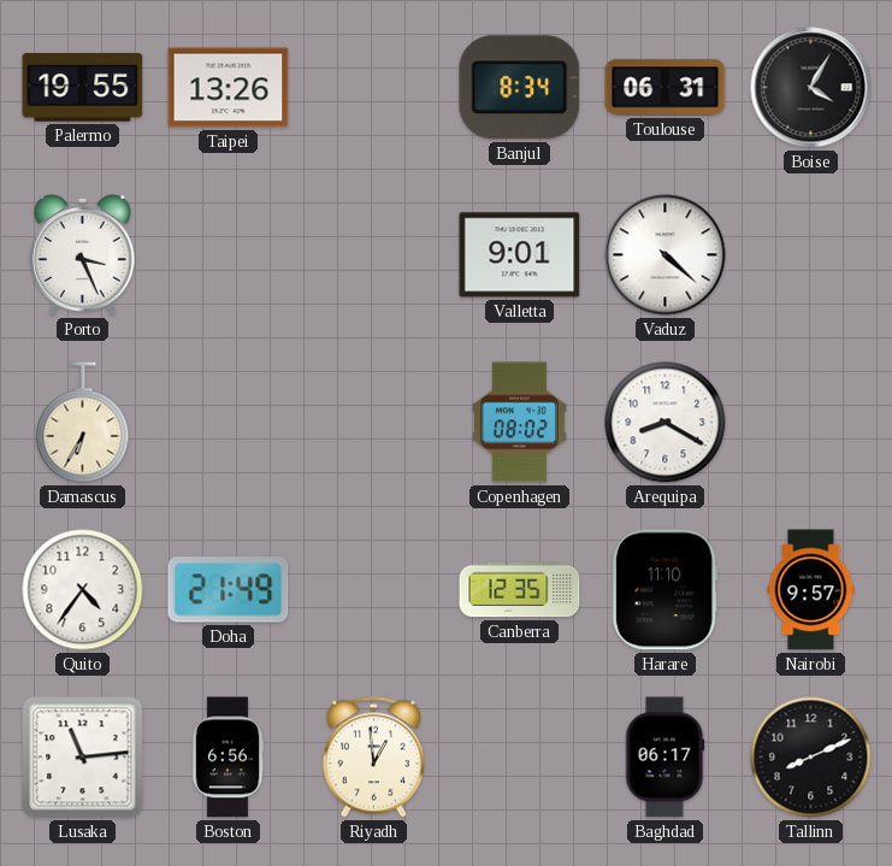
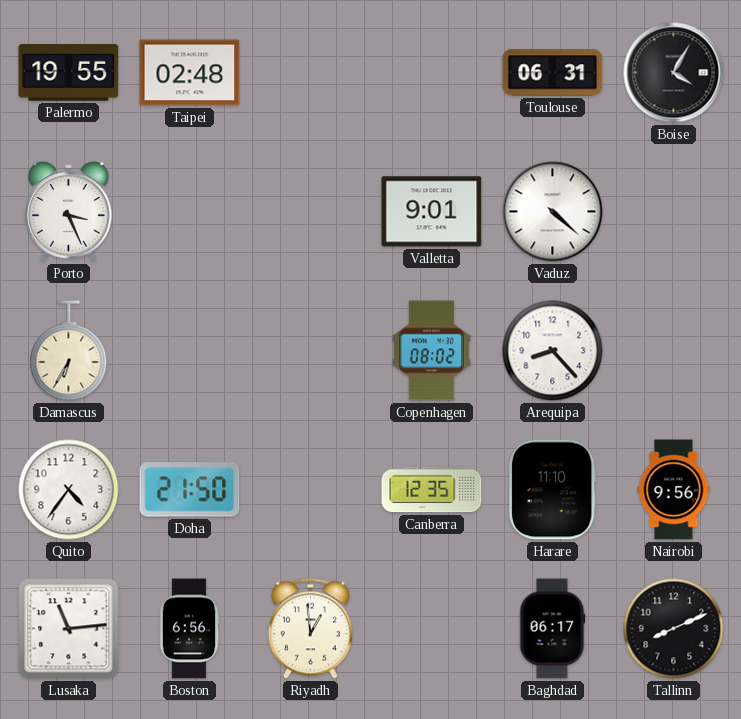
Taipei: 13:26 -> 02:48 (190, 73)
Banjul: 8:34 -> none (520, 88)
Arequipa: 8:20 -> 8:23 (553, 351)
Doha: 21:49 -> 21:50 (190, 490)
Nairobi: 9:57 -> 9:56 (674, 490)
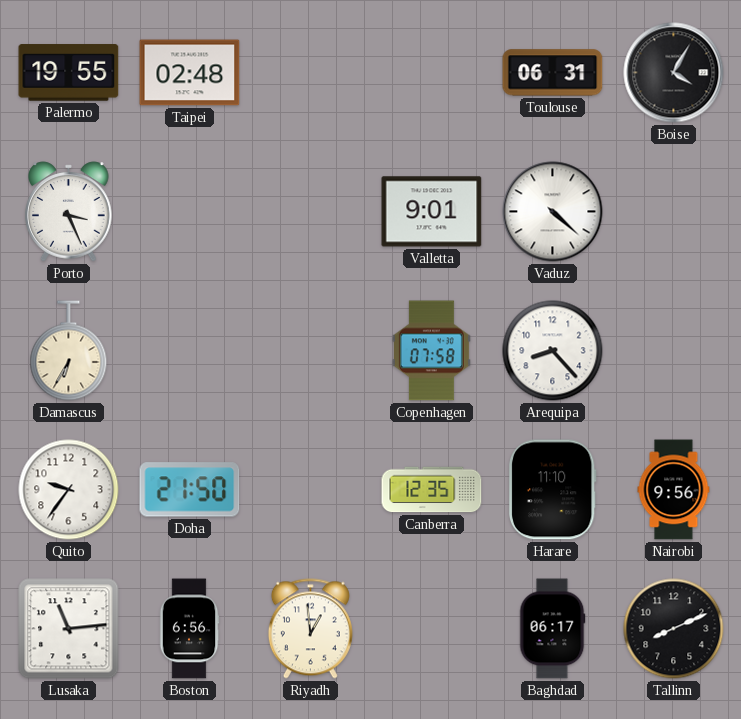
Copenhagen: 08:02 -> 07:58 (431, 351)
Quito: 4:36 -> 9:36 (69, 490)
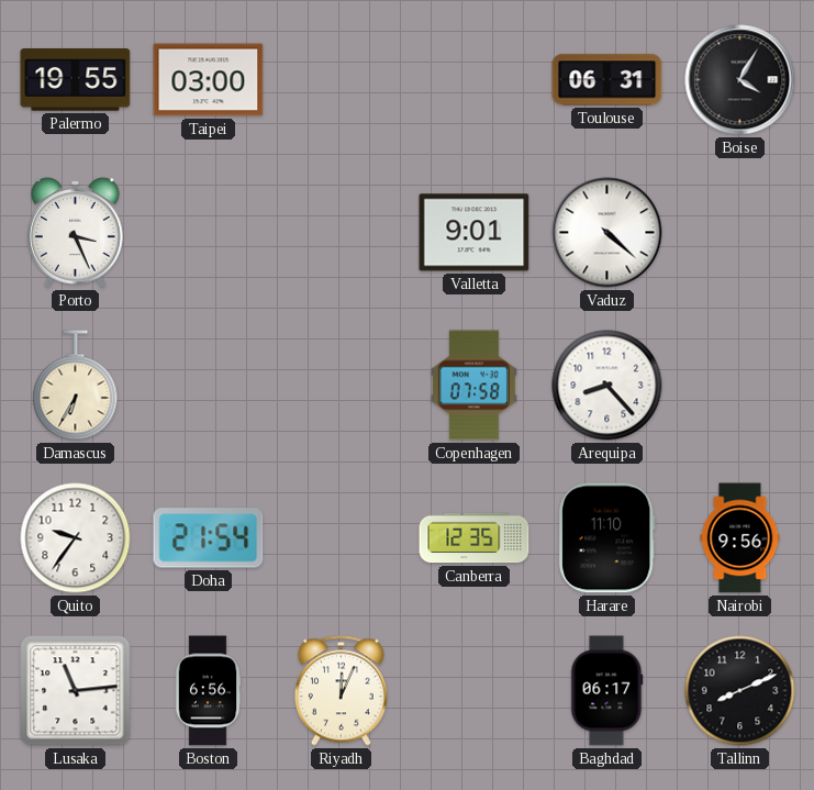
Taipei: 02:48 -> 03:00 (209, 80)
Doha: 21:50 -> 21:54 (209, 538)
Riyadh: 12:59 -> 12:04 (341, 691)
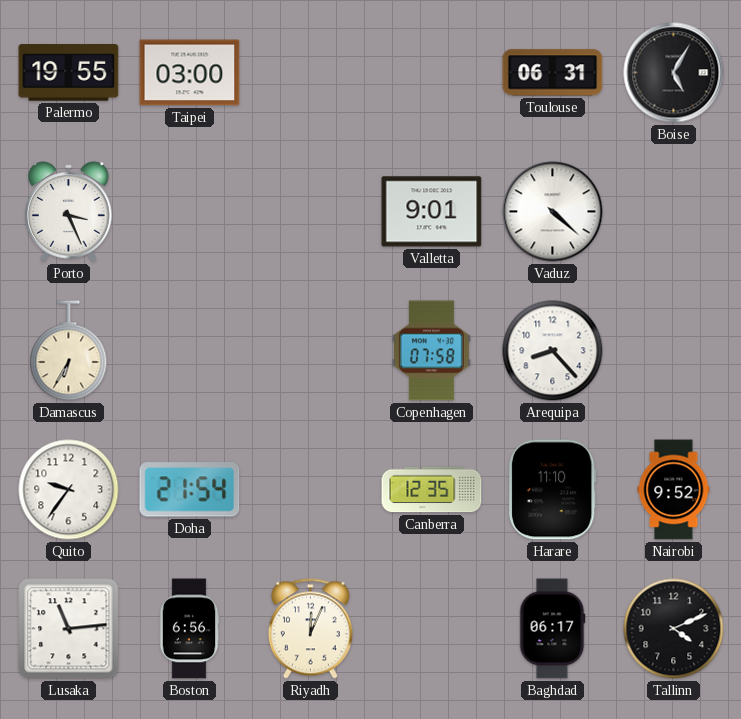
Boise: 4:05 -> 5:05 (674, 73)
Nairobi: 9:56 -> 9:52 (674, 490)
Tallinn: 8:11 -> 4:11 (674, 629)
